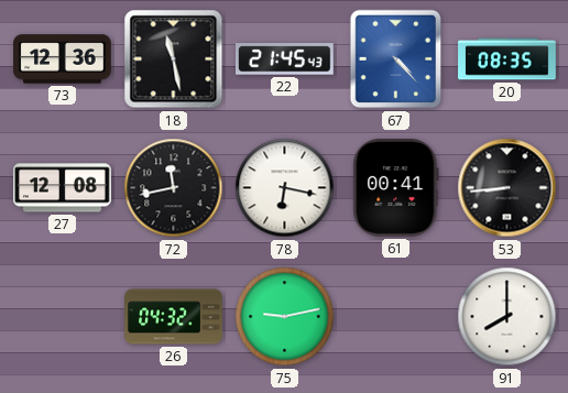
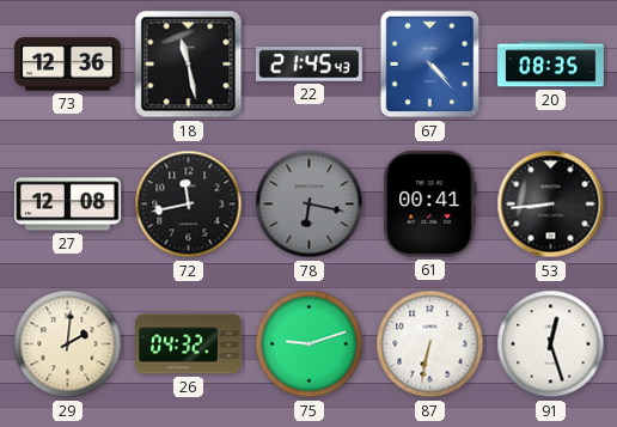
78 dial: white -> grey (310, 205)
29: none -> 2:01 (68, 344)
75: 9:13 -> 9:12 (310, 344)
87: none -> 6:32 (430, 344)
91: 8:00 -> 12:27 (551, 344)
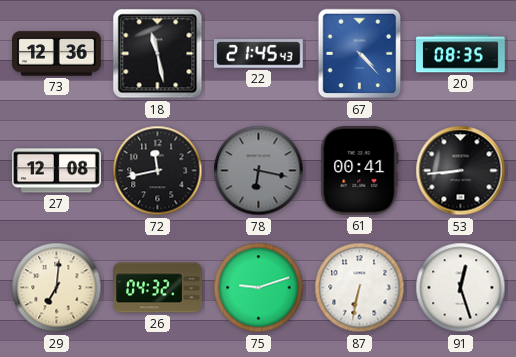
29: 2:01 -> 7:01 (57, 288)
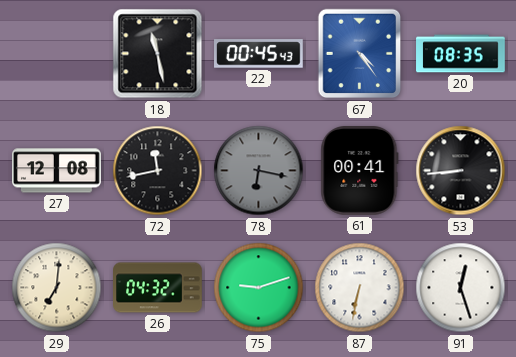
73: 12:36 -> none (57, 54)
22: 21:45 -> 00:45 (259, 54)
67: 4:23 -> 4:24 (360, 54)
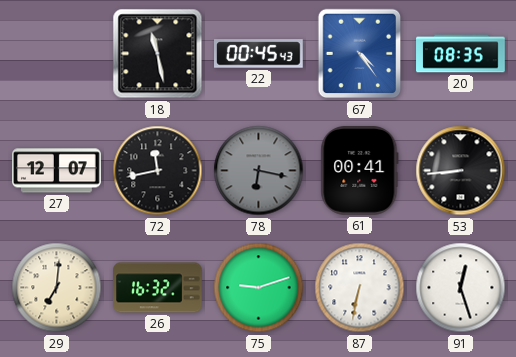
27: 12:08 -> 12:07 (57, 171)
26: 04:32 -> 16:32 (158, 288)
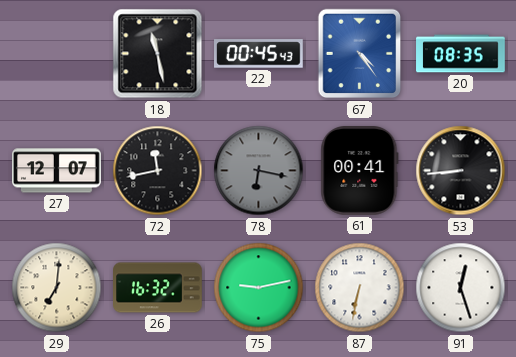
75: 9:12 -> 9:13 (259, 288)
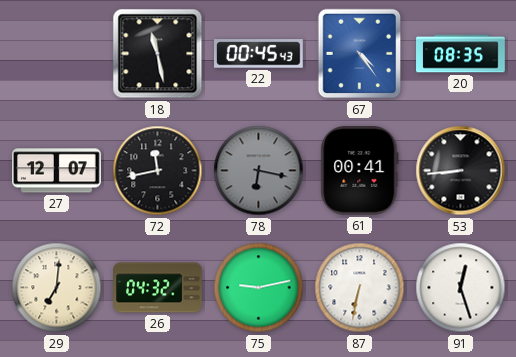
26: 16:32 -> 04:32 (158, 288)
